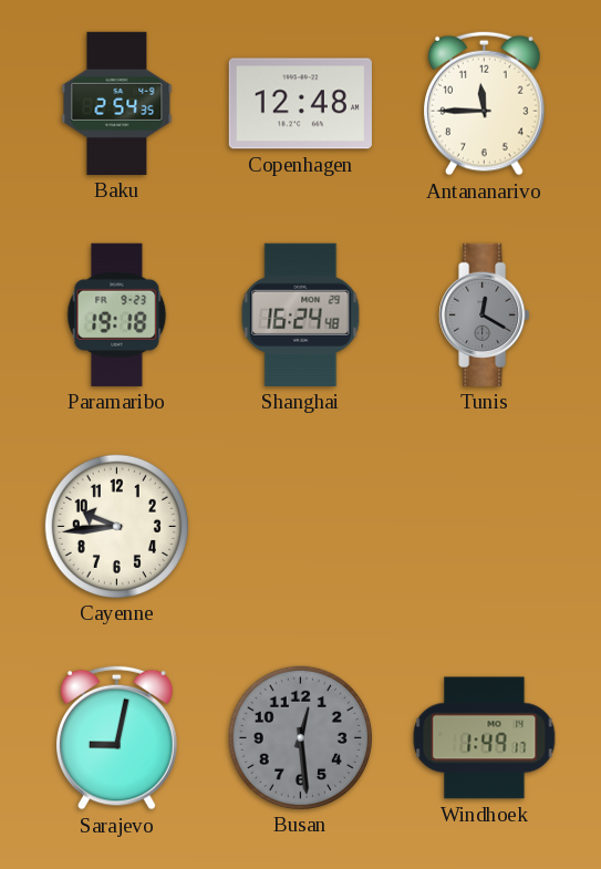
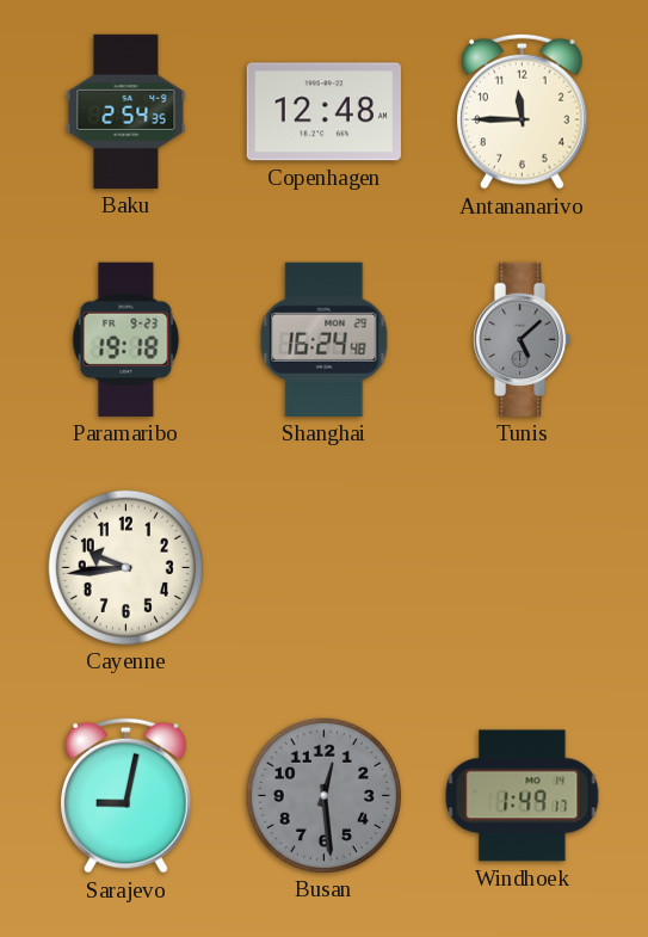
Tunis: 12:20 -> 5:08 (523, 339)
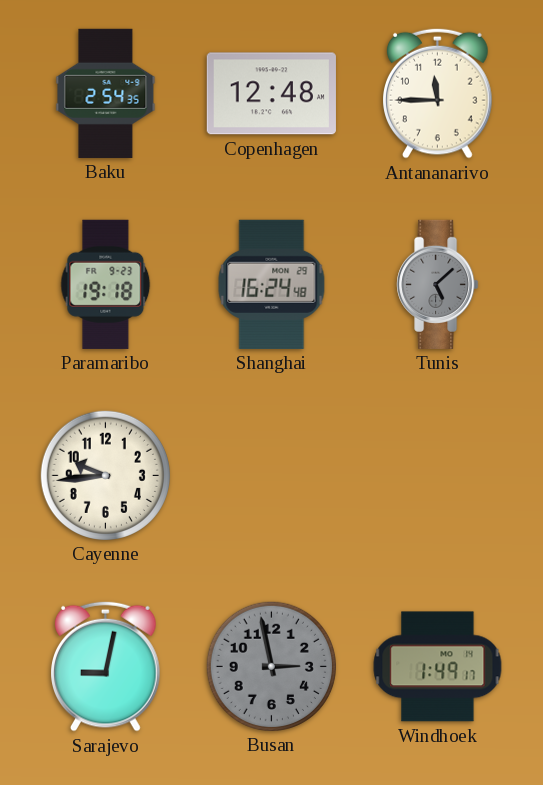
Busan: 12:29 -> 2:58 (271, 666)
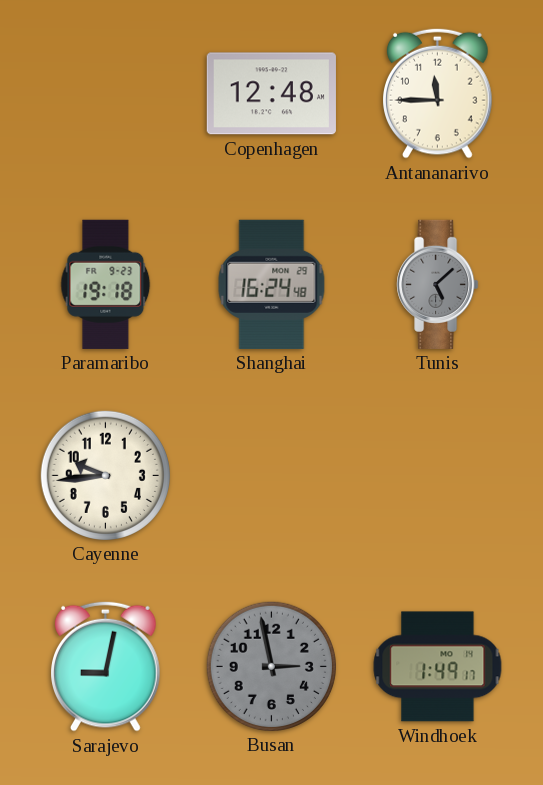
Baku: 2:54 -> none (106, 93)
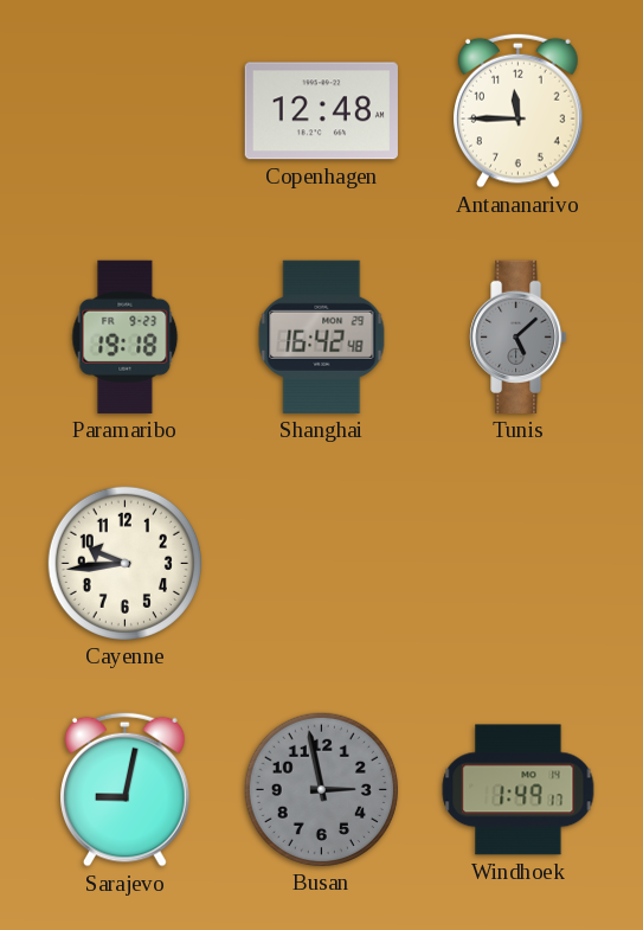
Shanghai: 16:24 -> 16:42 (322, 336)
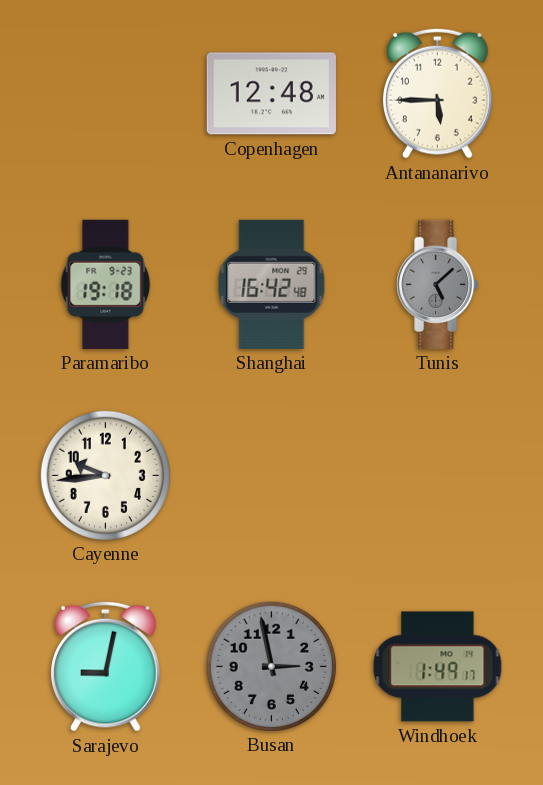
Antananarivo: 11:45 -> 5:45 (438, 93)
